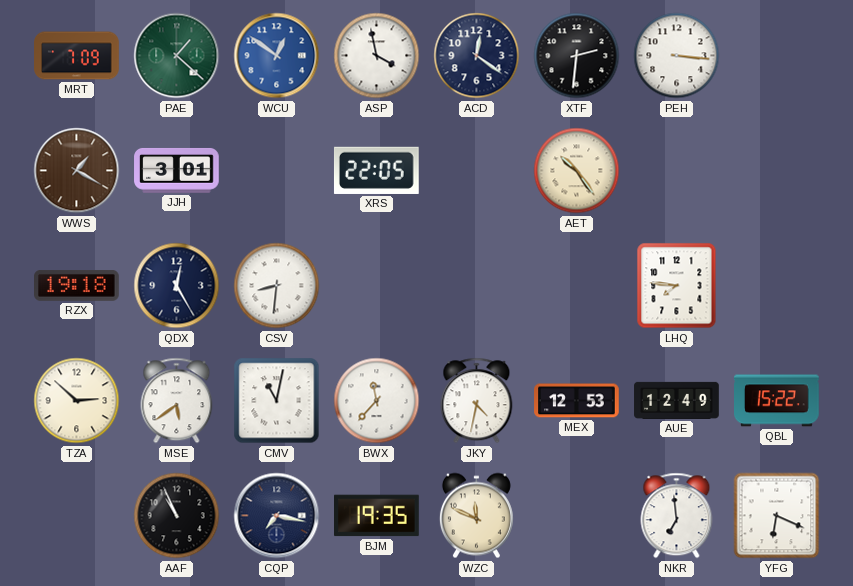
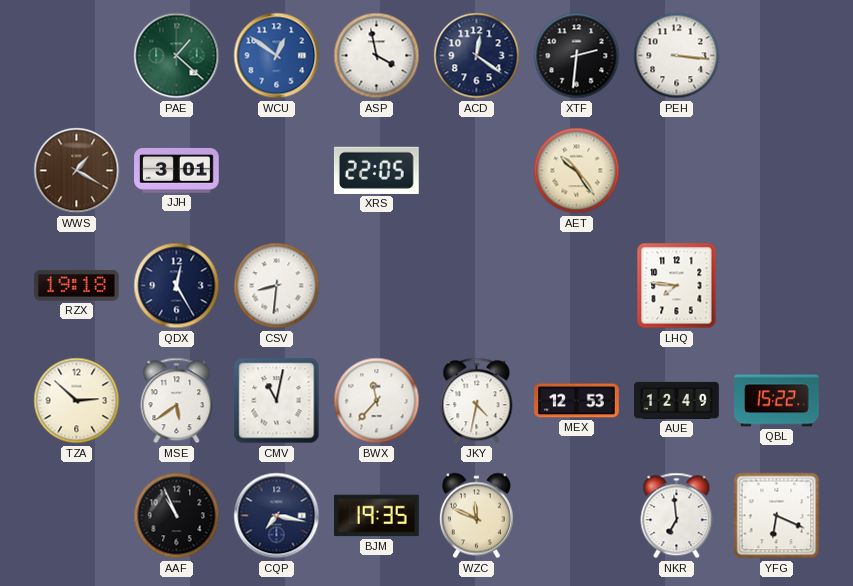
MRT: 7:09 -> none (77, 56)
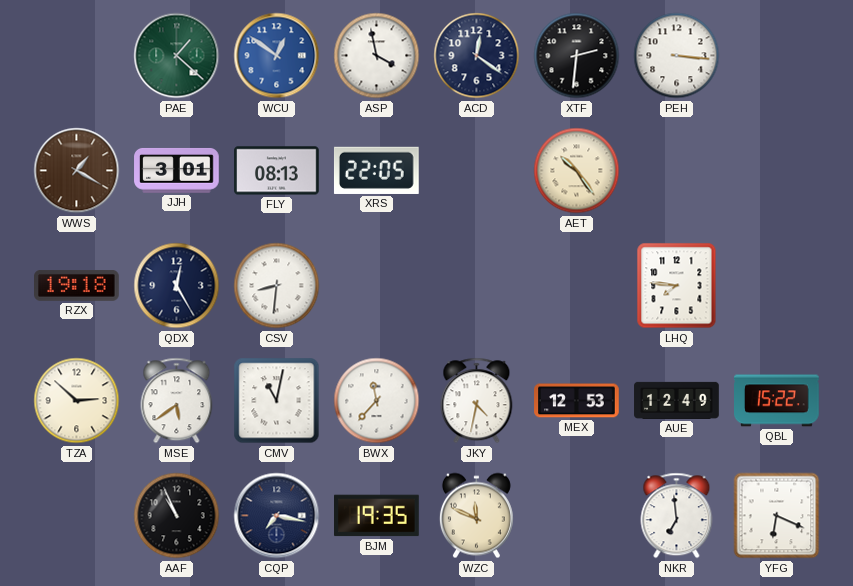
FLY: none -> 08:13 (277, 171)
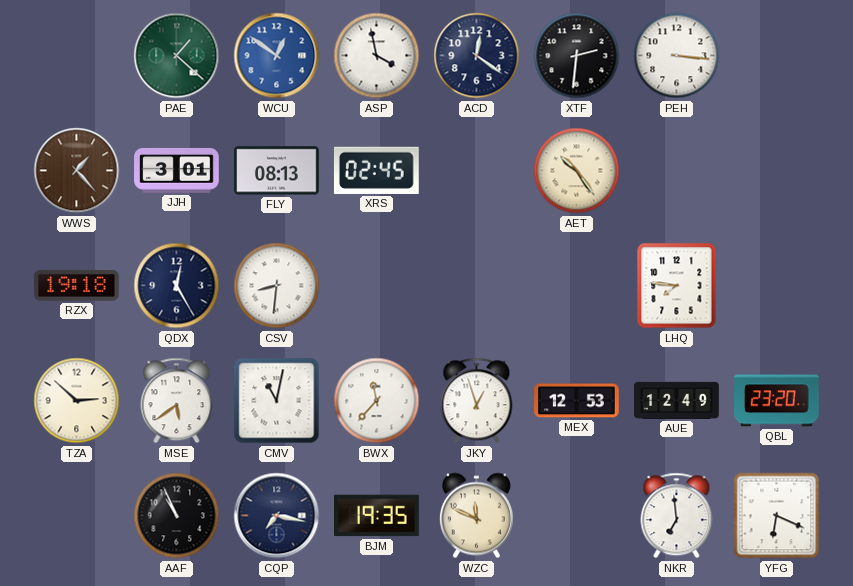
WWS: 1:20 -> 1:23 (77, 171)
XRS: 22:05 -> 02:45 (376, 170)
JKY: 4:32 -> 12:57 (477, 401)
QBL: 15:22 -> 23:20 (777, 401)
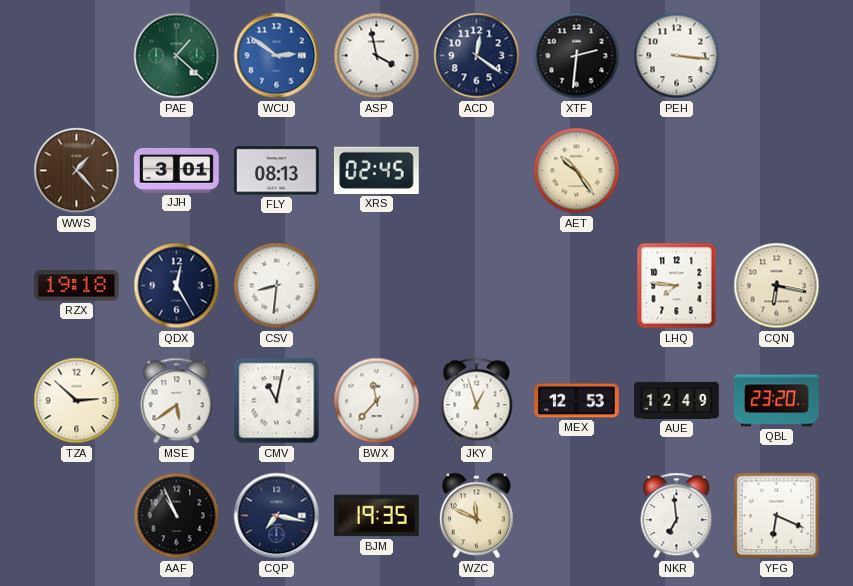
WCU: 12:51 -> 2:51 (277, 56)
CQN: none -> 6:17 (777, 286)
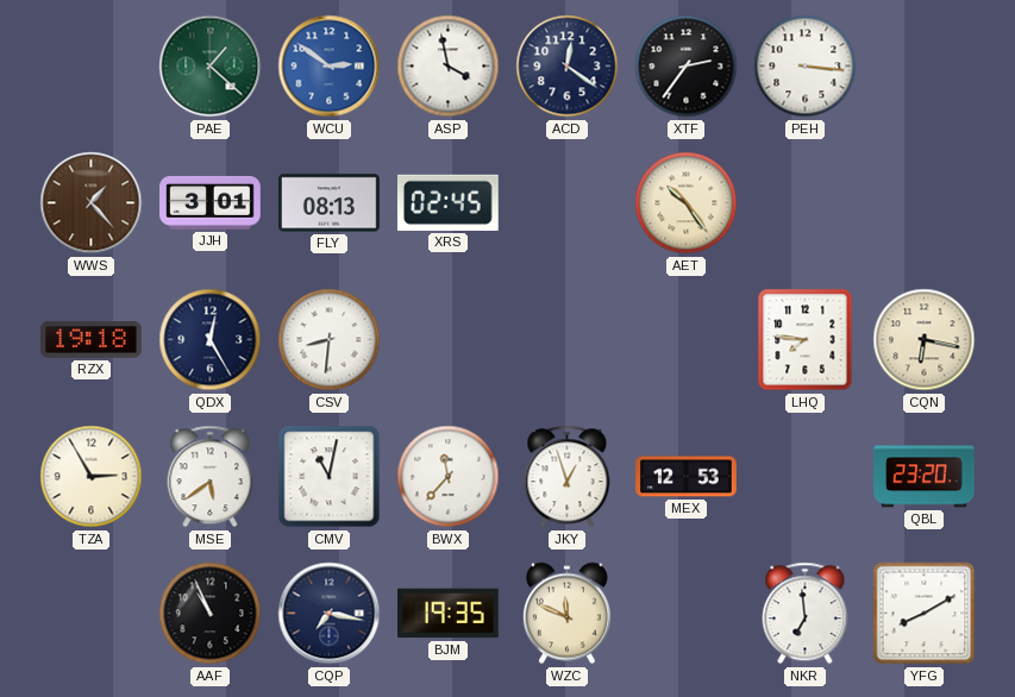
XTF: 2:31 -> 2:36 (687, 67)
TZA: 2:52 -> 2:55 (92, 477)
AUE: 12:49 -> none (677, 400)
YFG: 6:19 -> 8:10 (925, 614)
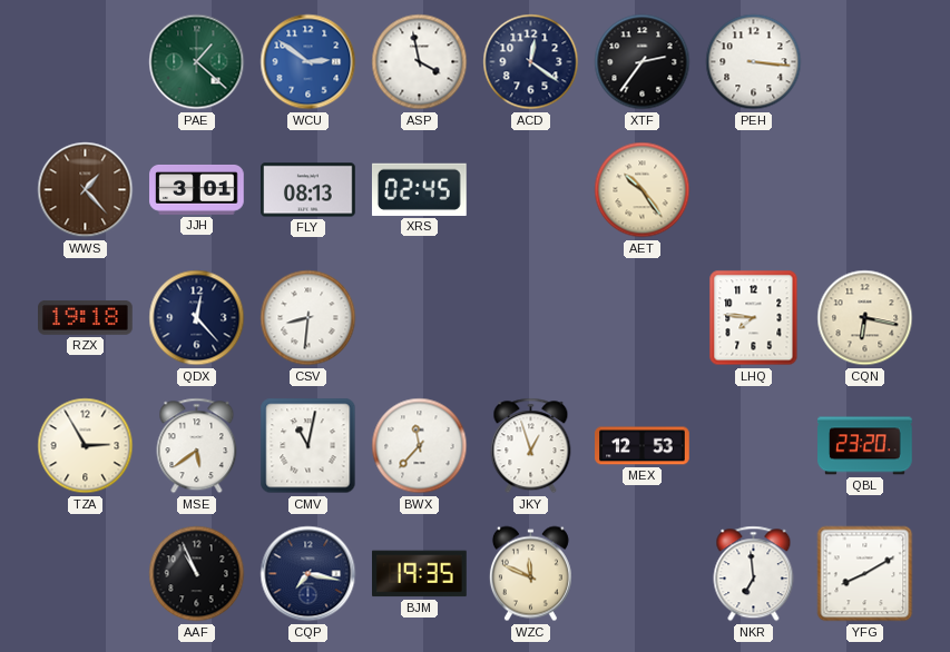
QDX: 12:25 -> 12:23 (197, 318)
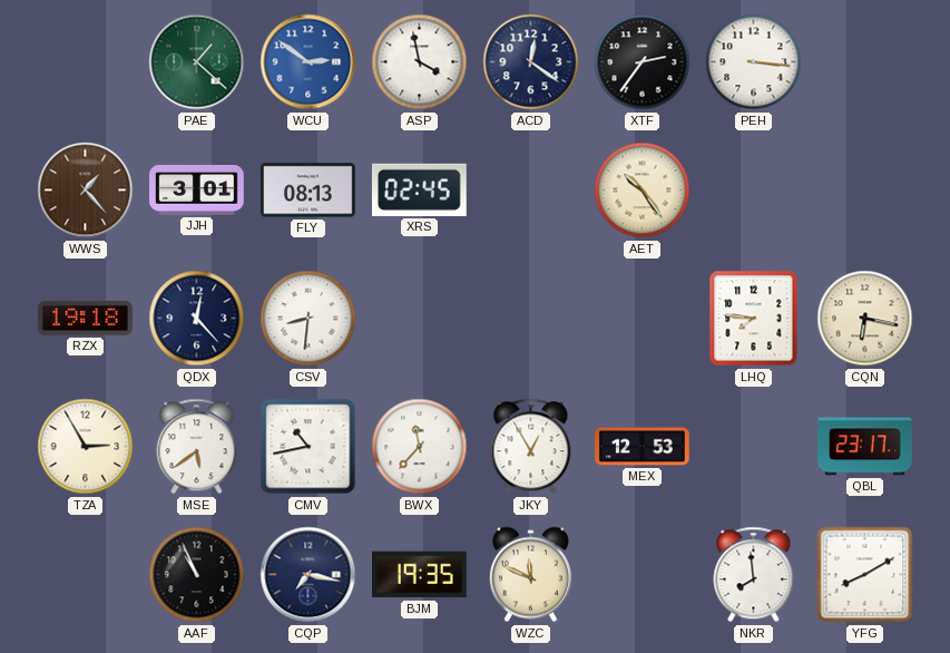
CMV: 11:02 -> 10:43 (308, 447)
JKY: 12:57 -> 12:55 (531, 447)
QBL: 23:20 -> 23:17 (865, 447)
NKR: 6:59 -> 7:59 (754, 575)
